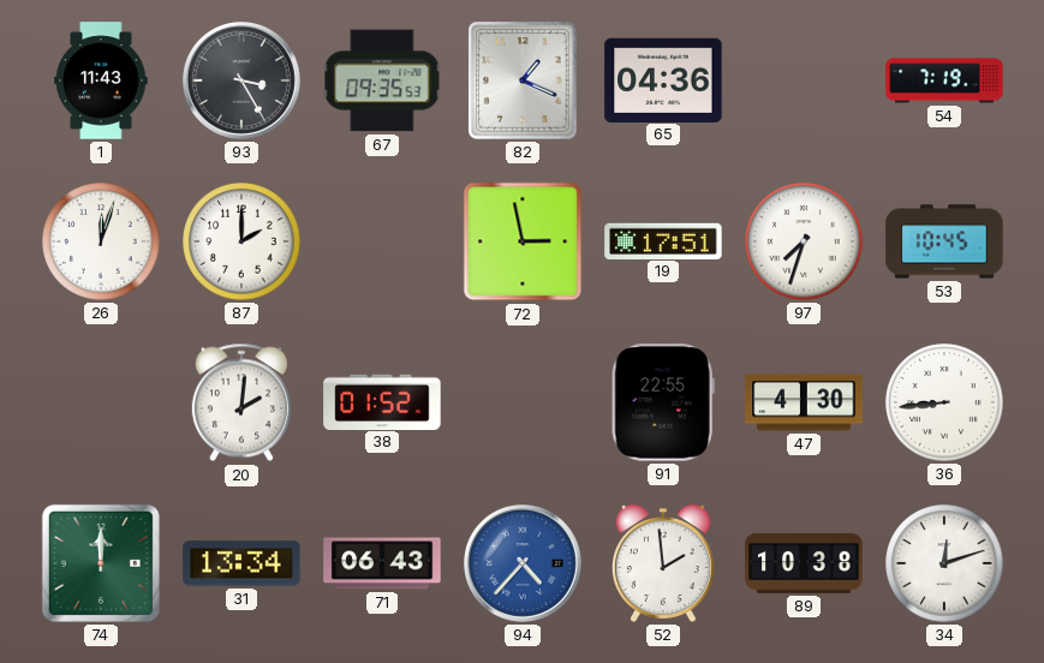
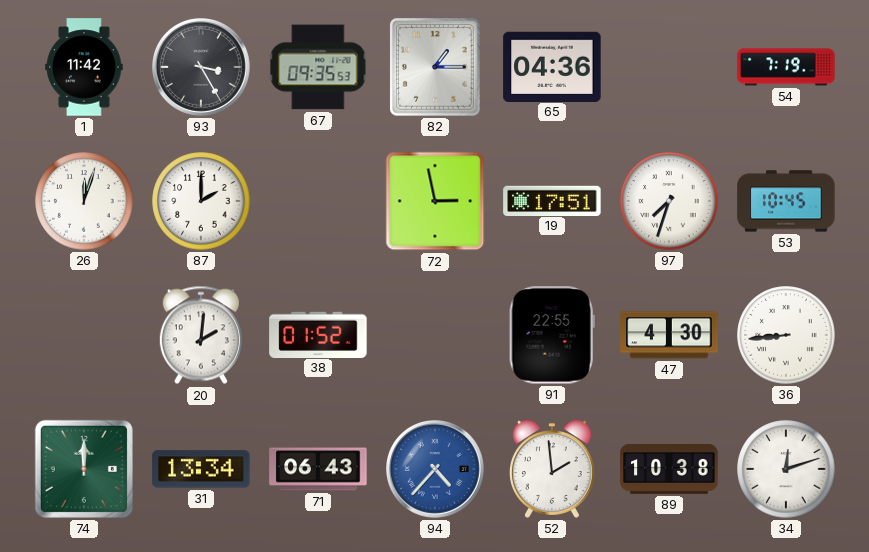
1: 11:43 -> 11:42 (84, 67)
82: 1:19 -> 1:15 (435, 67)
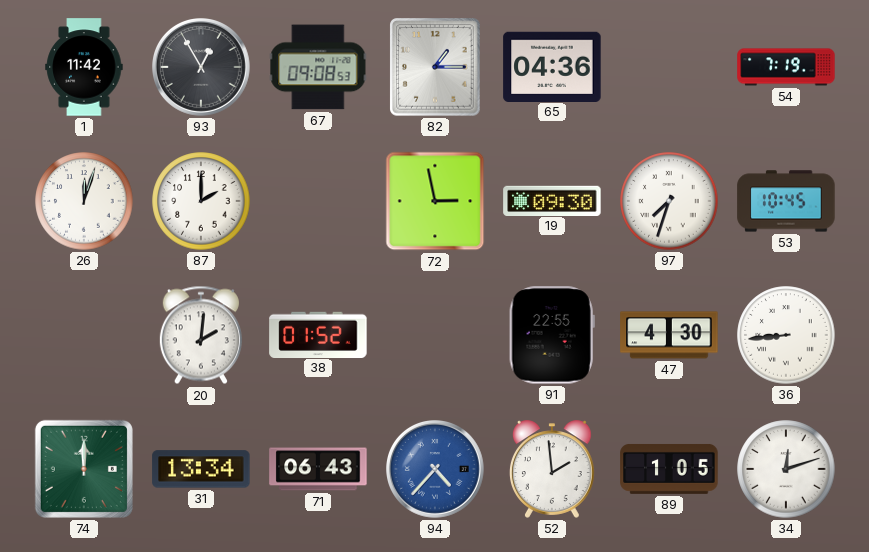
93: 3:25 -> 12:55 (202, 68)
67: 09:35 -> 09:08 (318, 67)
19: 17:51 -> 09:30 (552, 200)
89: 10:38 -> 1:05 (669, 469)
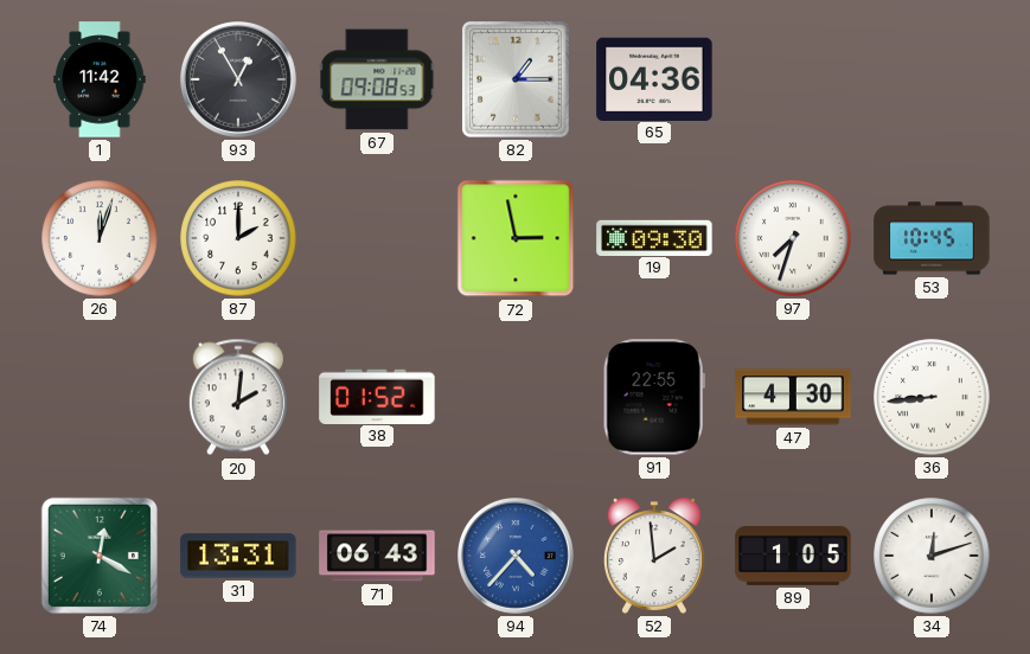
54: 7:19 -> none (786, 67)
74: 12:00 -> 12:20 (100, 556)
31: 13:34 -> 13:31 (238, 556)
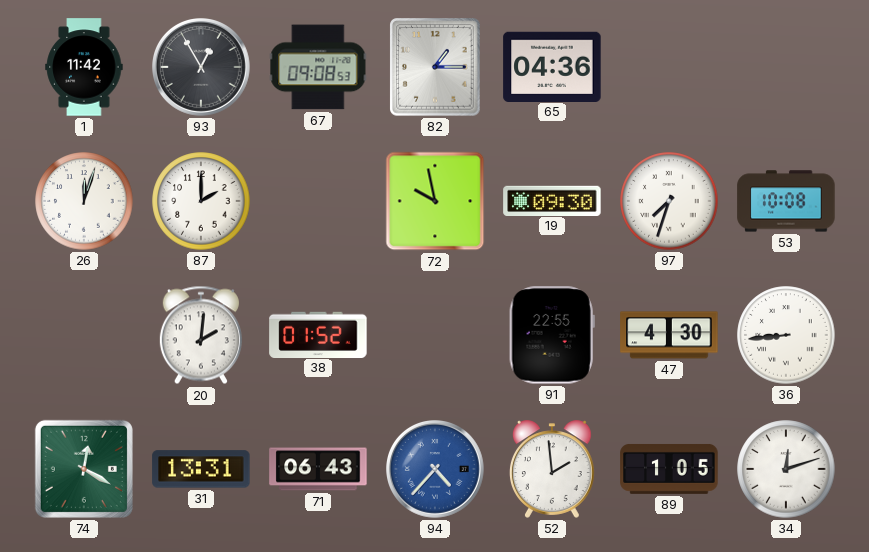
72: 2:58 -> 9:58 (435, 201)
53: 10:45 -> 10:08 (786, 201)
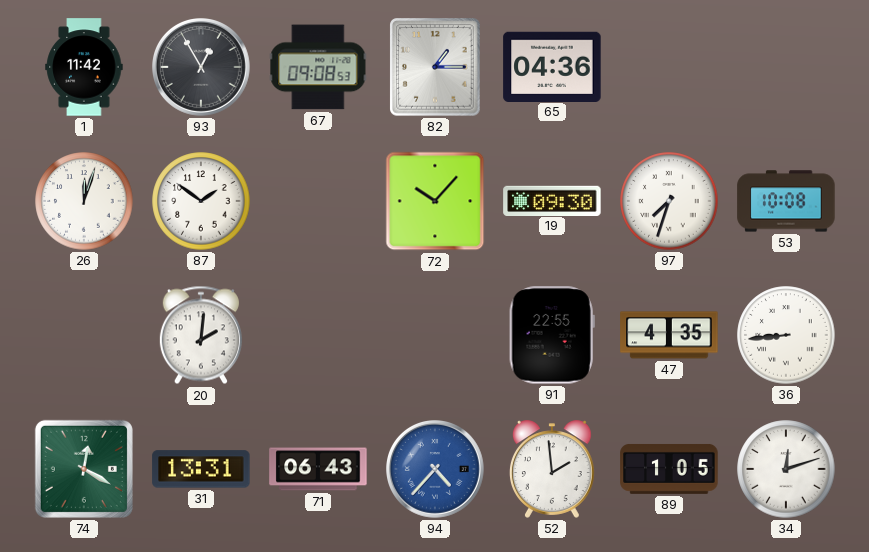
87: 2:00 -> 1:51 (201, 201)
72: 9:58 -> 10:07 (435, 201)
38: 01:52 -> none (318, 334)
47: 4:30 -> 4:35 (669, 335)
